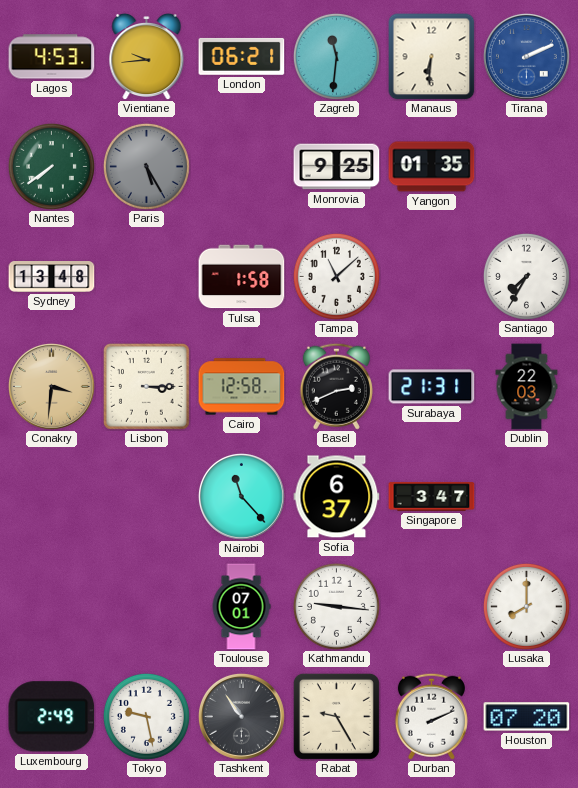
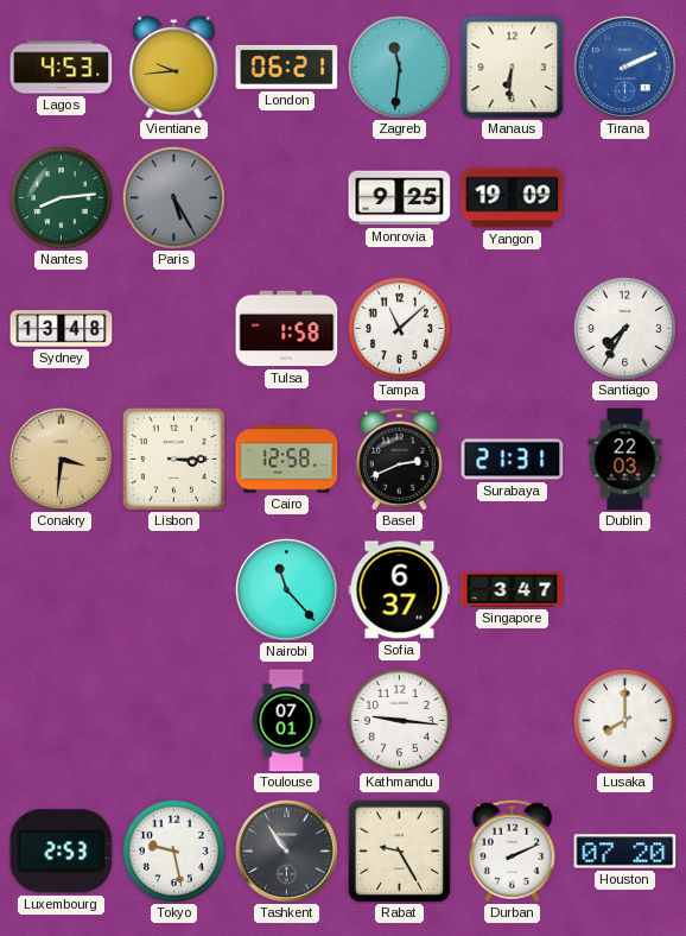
Nantes: 7:39 -> 8:14 (61, 197)
Yangon: 01:35 -> 19:09 (513, 198)
Luxembourg: 2:49 -> 2:53 (62, 852)
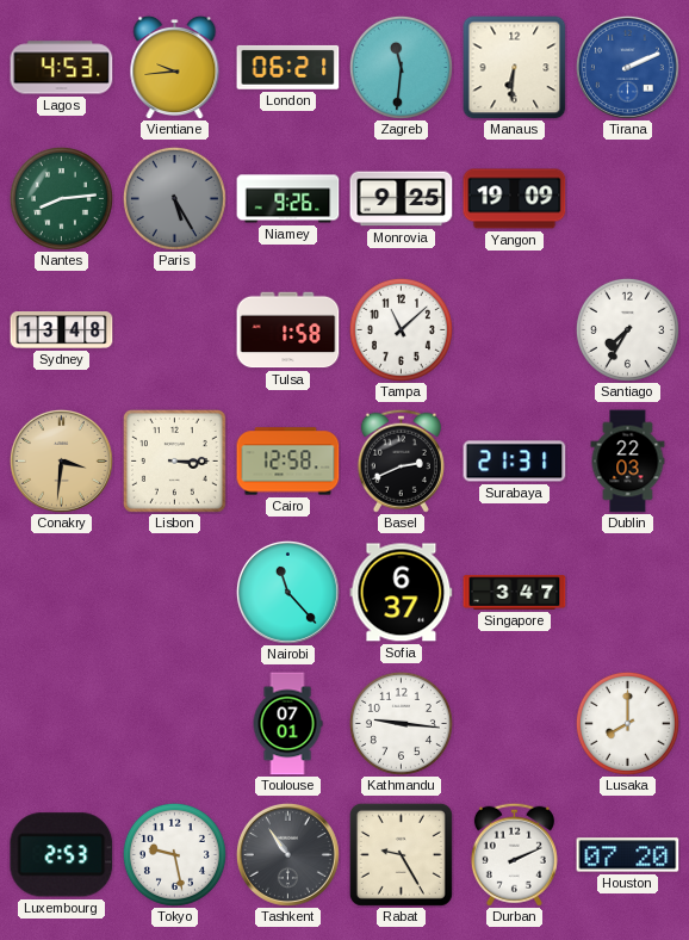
Niamey: none -> 9:26 (288, 199)
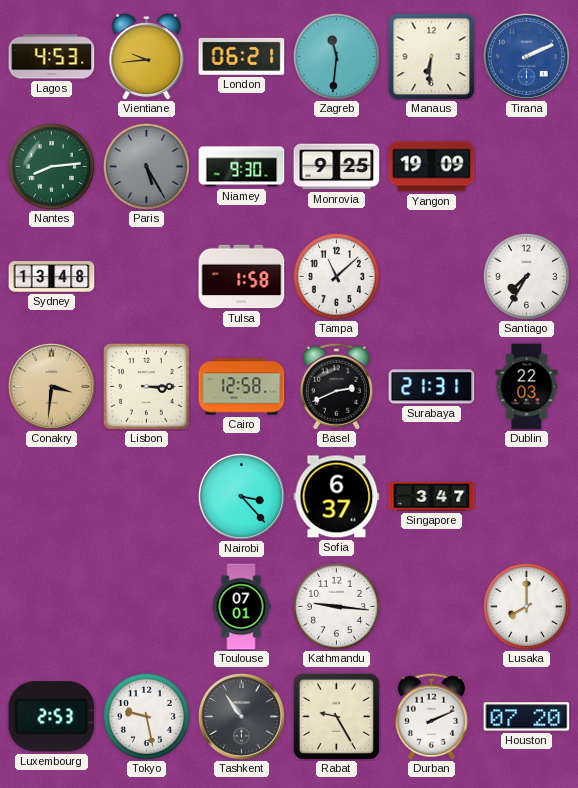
Niamey: 9:26 -> 9:30 (242, 167)
Nairobi: 11:23 -> 3:23 (241, 496)
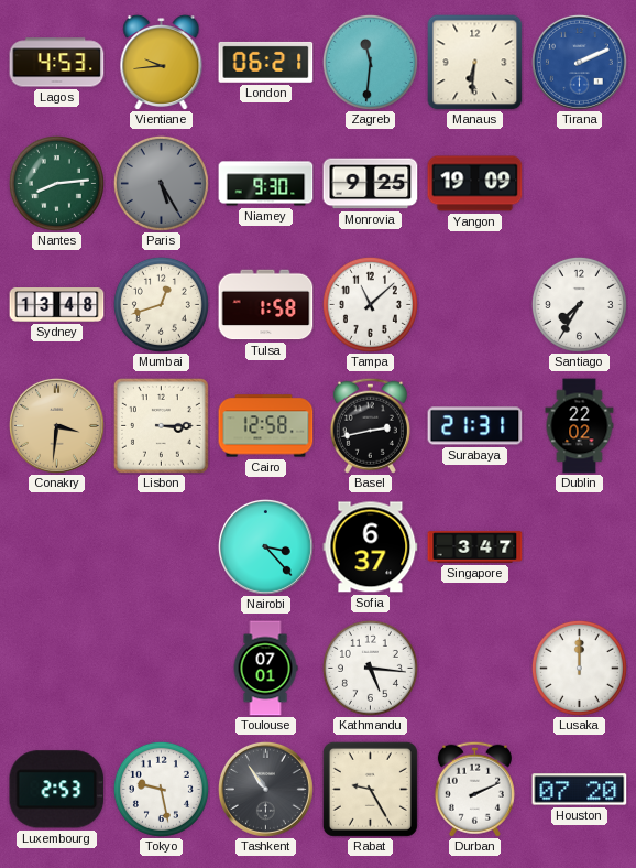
Mumbai: none -> 12:42 (161, 304)
Basel: 2:41 -> 2:43 (370, 425)
Dublin: 22:03 -> 22:02 (580, 426)
Kathmandu: 9:16 -> 5:16 (370, 668)
Lusaka: 8:00 -> 12:00 (579, 668)
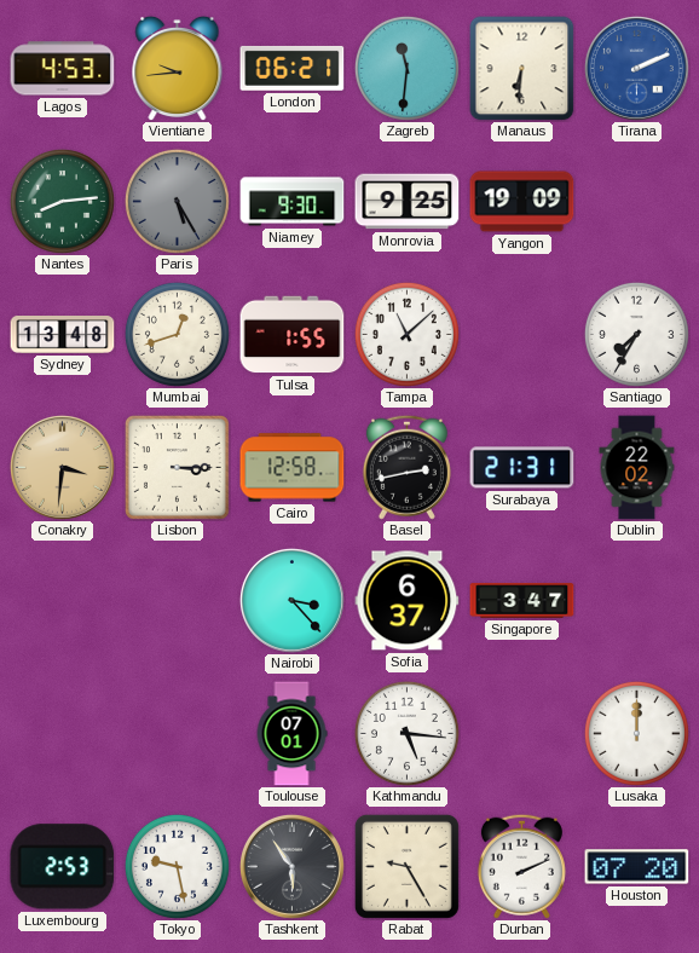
Tulsa: 1:58 -> 1:55 (293, 335)
Tashkent: 10:54 -> 5:54 (291, 866)
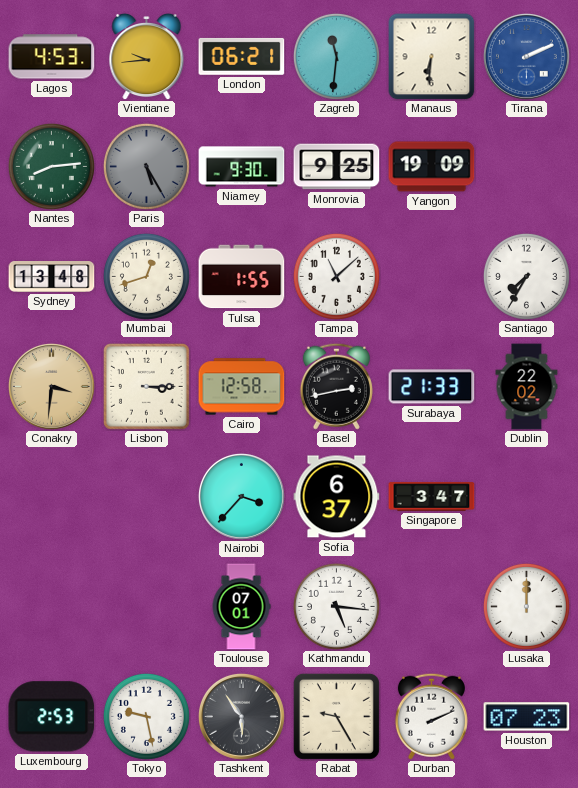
Surabaya: 21:31 -> 21:33 (432, 387)
Nairobi: 3:23 -> 3:37 (241, 496)
Houston: 07:20 -> 07:23 (527, 717)
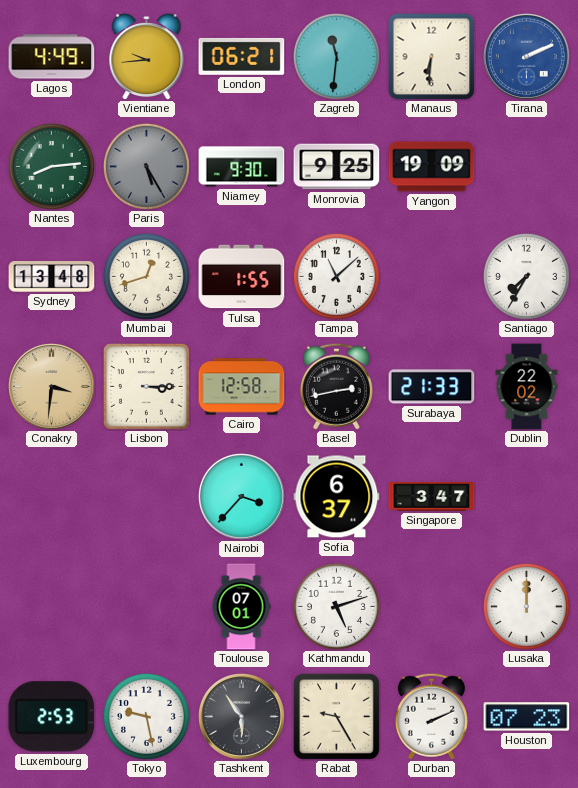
Lagos: 4:53 -> 4:49 (52, 57)
Kathmandu: 5:16 -> 5:12 (336, 606)
